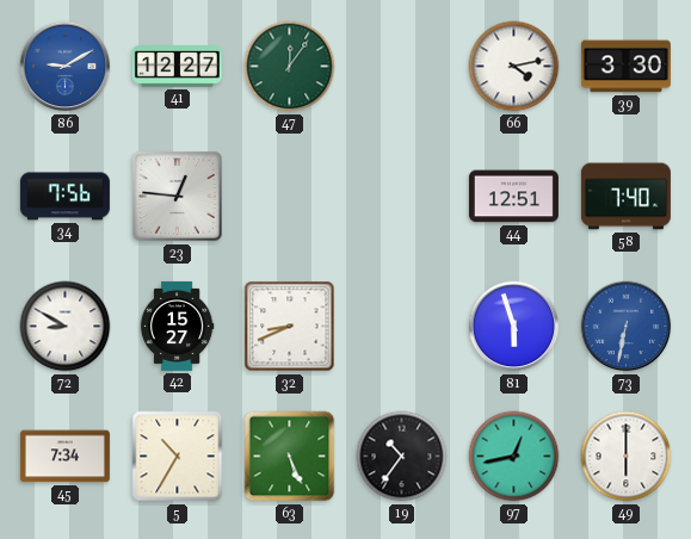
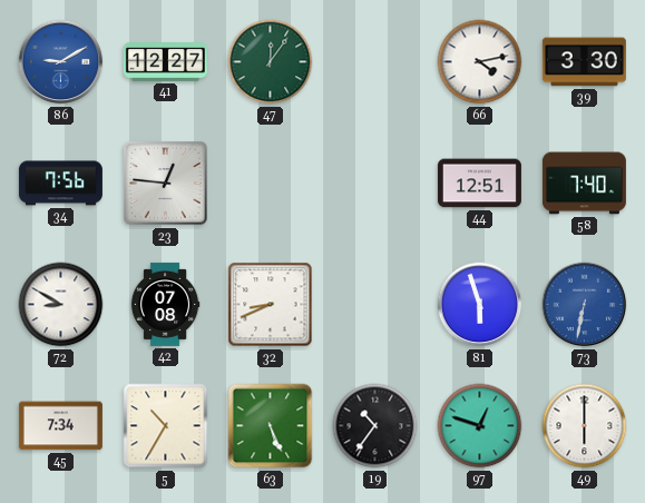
42: 15:27 -> 07:08 (165, 304)
97: 12:43 -> 12:48 (480, 426)
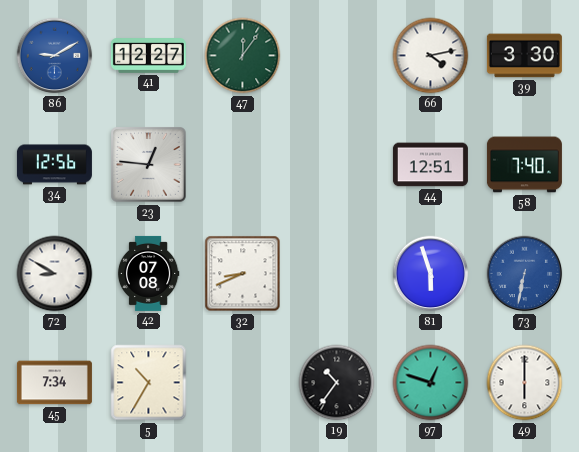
34: 7:56 -> 12:56 (54, 165)
63: 5:26 -> none (271, 426)
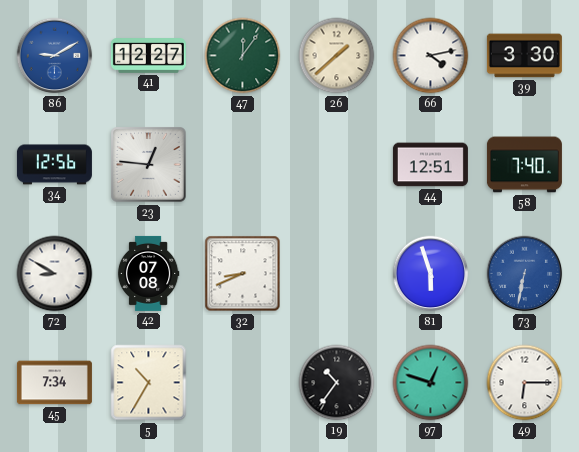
26: none -> 1:38 (337, 56)
49: 6:00 -> 6:15 (525, 383)
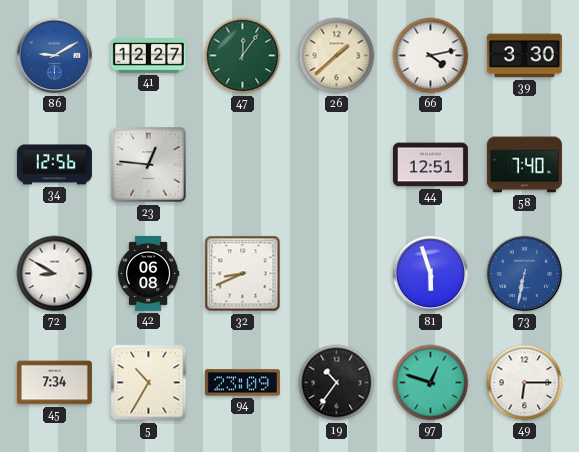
42: 07:08 -> 06:08 (148, 273)
94: none -> 23:09 (242, 383)
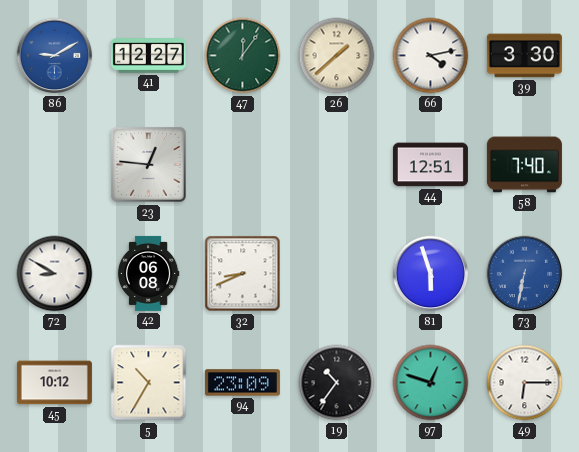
34: 12:56 -> none (54, 165)
45: 7:34 -> 10:12 (54, 383)
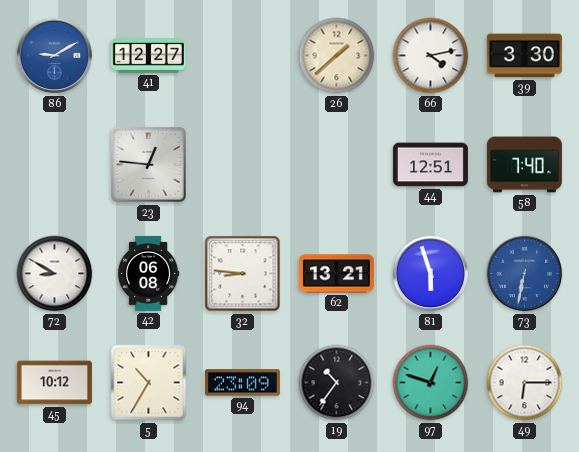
47: 12:06 -> none (243, 56)
32: 8:41 -> 8:46 (243, 274)
62: none -> 13:21 (336, 274)
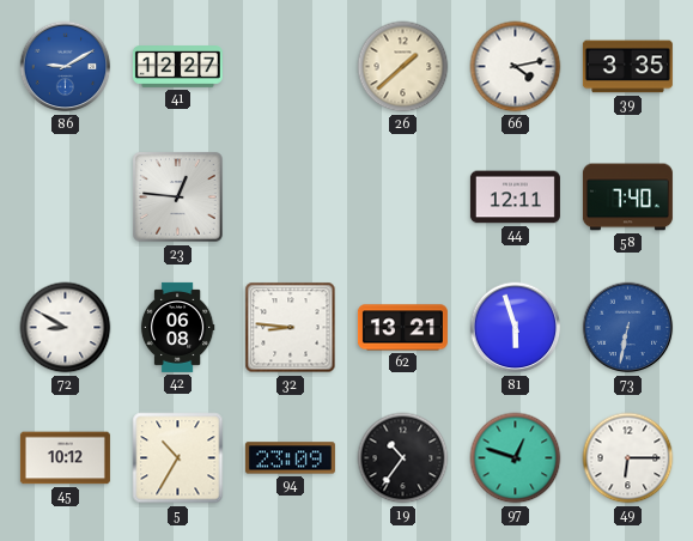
39: 3:30 -> 3:35 (627, 67)
44: 12:51 -> 12:11 (515, 197)
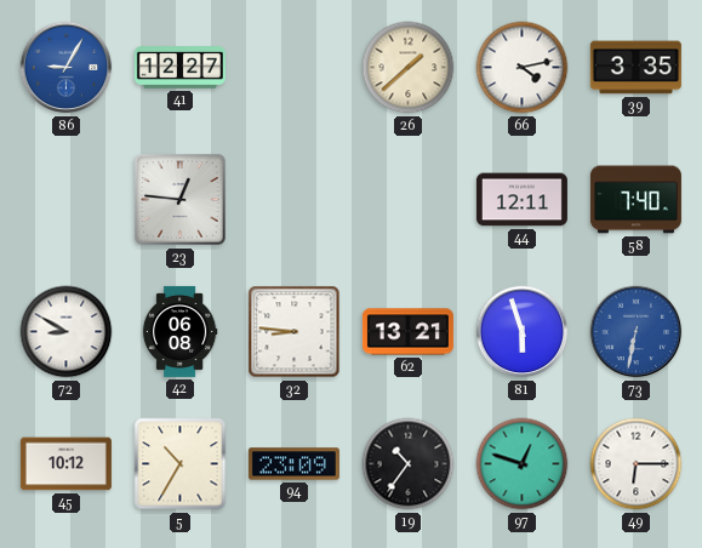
86: 9:10 -> 9:05 (67, 68)
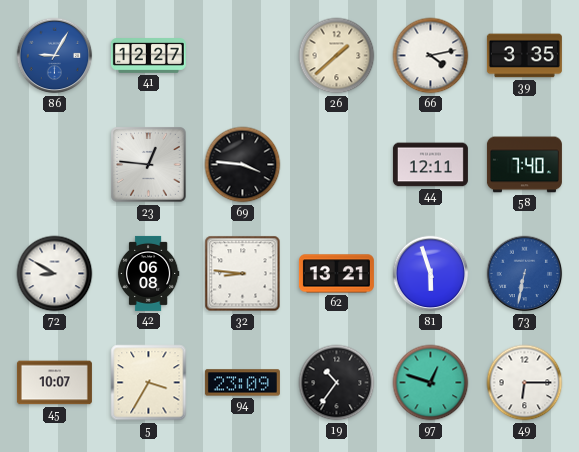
69: none -> 3:46 (243, 165)
45: 10:12 -> 10:07 (54, 383)
5: 10:35 -> 3:35 (149, 383)
